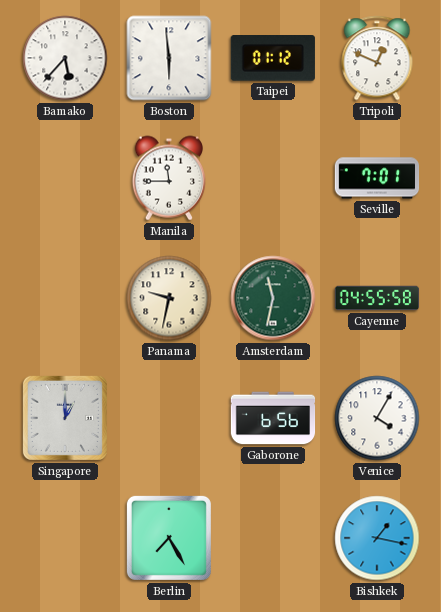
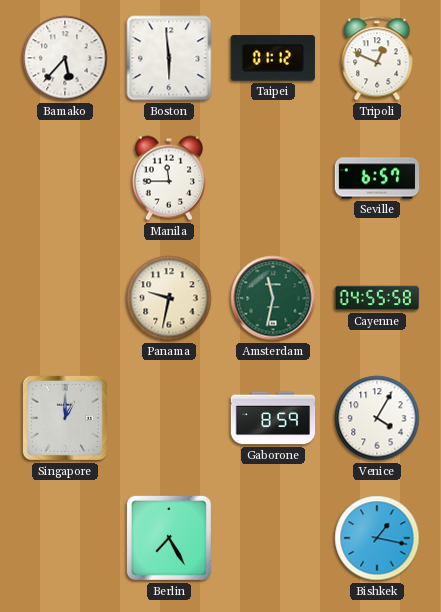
Seville: 7:01 -> 6:57 (377, 178)
Gaborone: 6:56 -> 8:59 (273, 418)
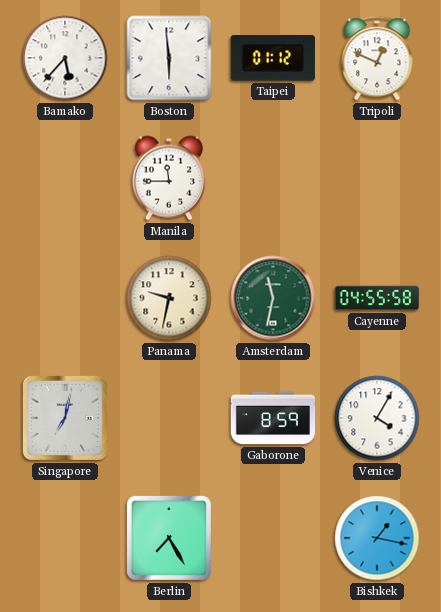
Seville: 6:57 -> none (377, 178)
Singapore: 1:00 -> 7:02 (65, 418)
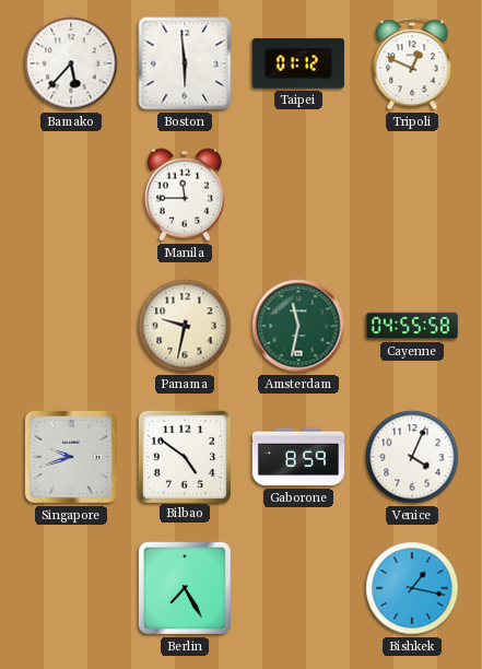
Singapore: 7:02 -> 9:42 (71, 457)
Bilbao: none -> 4:51 (184, 456)
Venice: 4:05 -> 4:04 (412, 457)
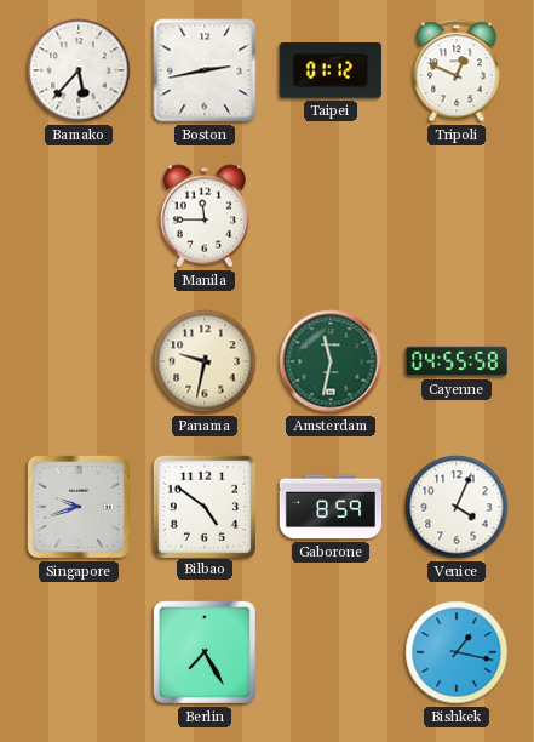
Boston: 5:59 -> 2:43 (205, 70)
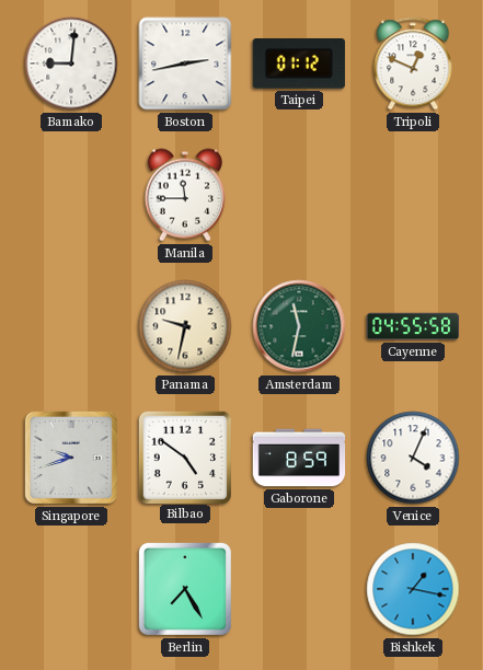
Bamako: 5:37 -> 9:01 (71, 63)
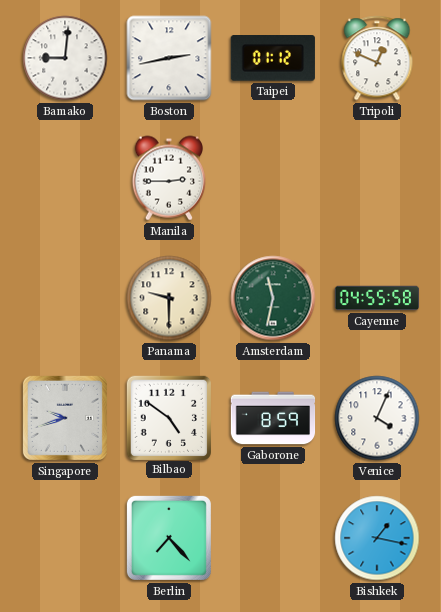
Manila: 11:45 -> 2:45 (169, 178)
Panama: 9:32 -> 9:30 (169, 298)
Berlin: 7:25 -> 7:23 (169, 538)
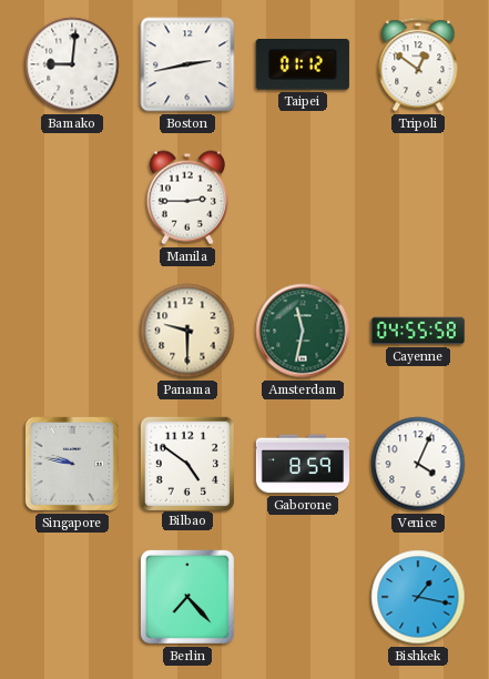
Tripoli: 12:49 -> 12:51 (418, 64)
Singapore: 9:42 -> 9:47 (72, 464)
